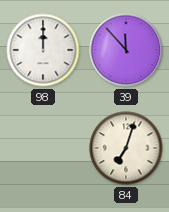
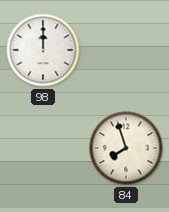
39: 11:53 -> none (126, 50)
84: 7:03 -> 7:57 (126, 148)
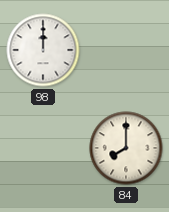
84: 7:57 -> 8:00 (126, 148)
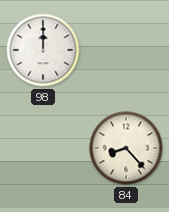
84: 8:00 -> 8:23 (126, 148)
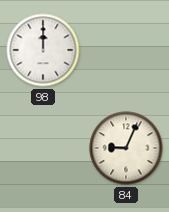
84: 8:23 -> 9:04 (126, 148)
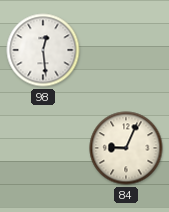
98: 12:00 -> 12:29 (43, 50)
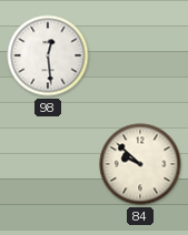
84: 9:04 -> 9:52 (140, 164)
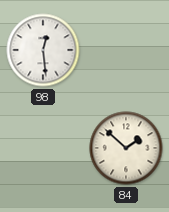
84: 9:52 -> 1:52 (126, 148)
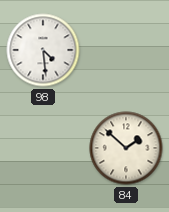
98: 12:29 -> 4:29 (43, 50)
